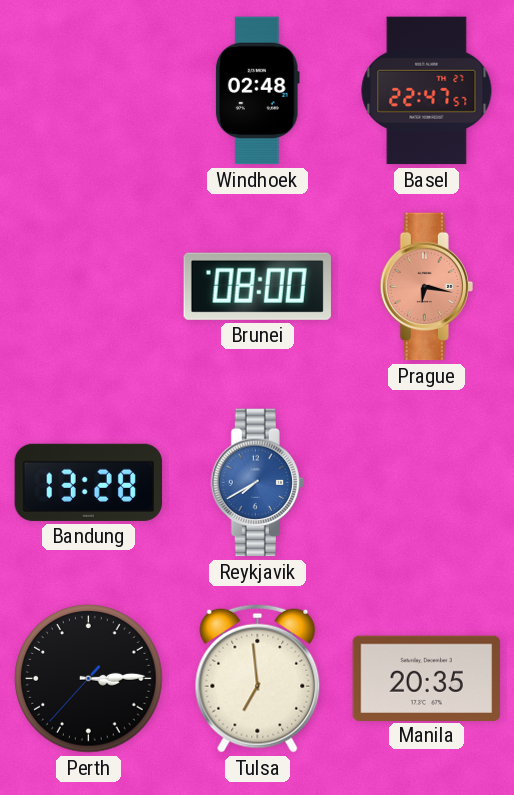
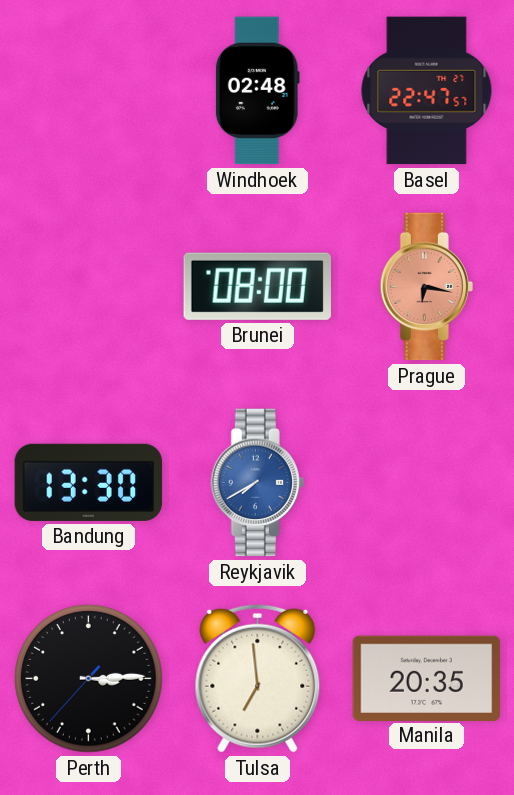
Bandung: 13:28 -> 13:30 (89, 482)
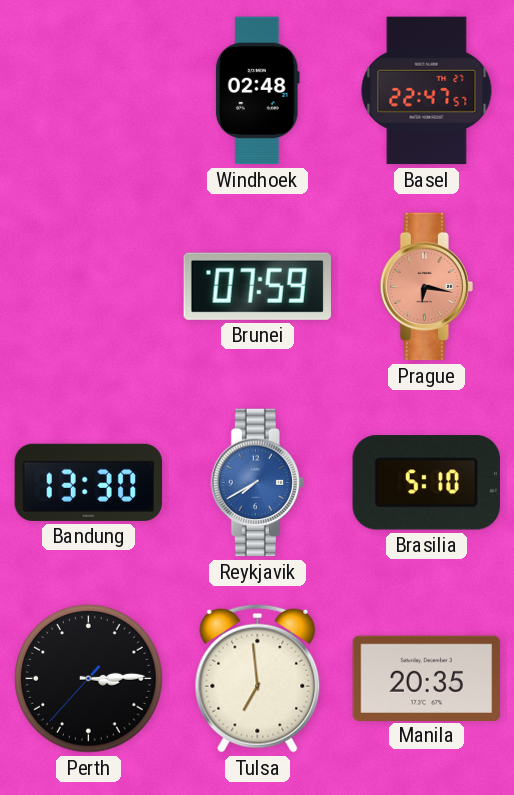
Brunei: 08:00 -> 07:59 (257, 286)
Brasilia: none -> 5:10 (426, 483)
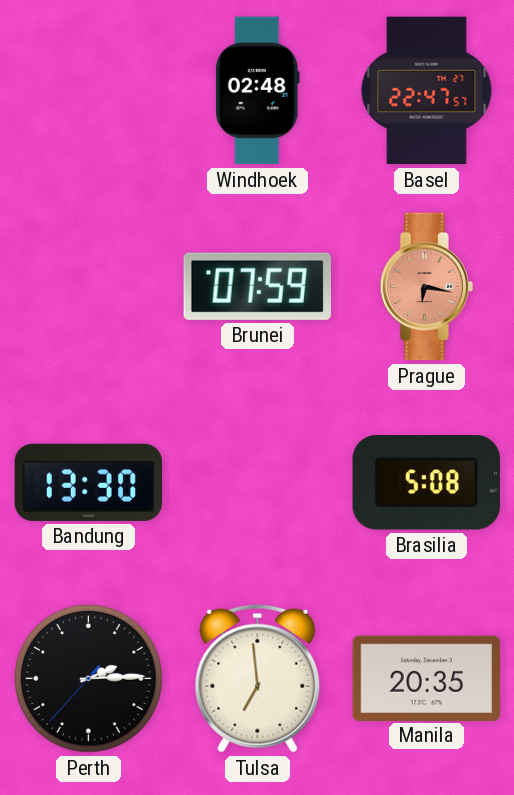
Reykjavik: 7:40 -> none (257, 483)
Brasilia: 5:10 -> 5:08 (426, 483)
Perth: 3:14 -> 2:14 (89, 679)
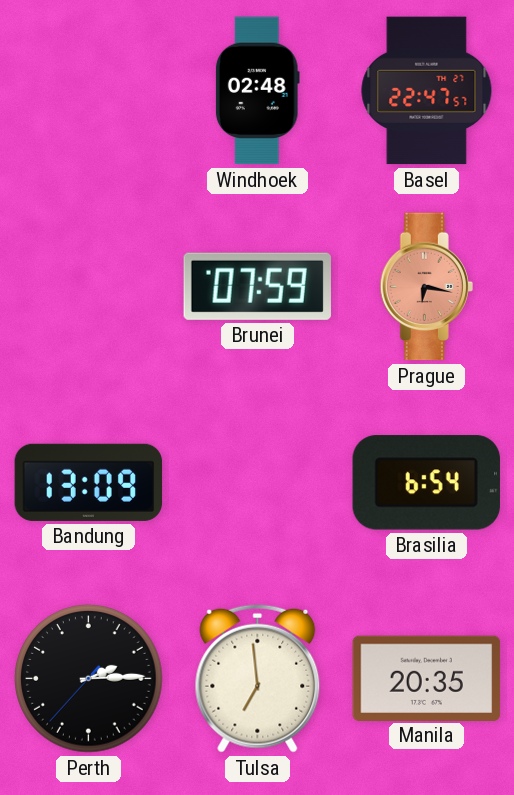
Bandung: 13:30 -> 13:09 (89, 482)
Brasilia: 5:08 -> 6:54 (426, 483)
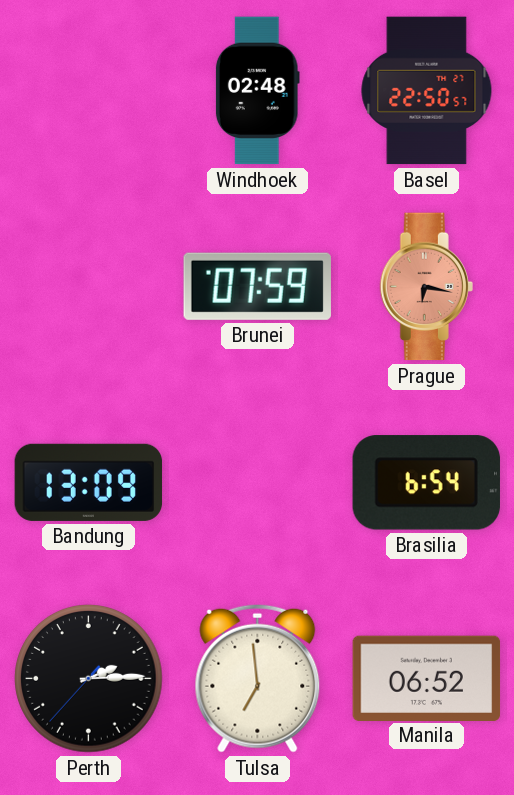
Basel: 22:47 -> 22:50 (427, 91)
Manila: 20:35 -> 06:52 (427, 678)
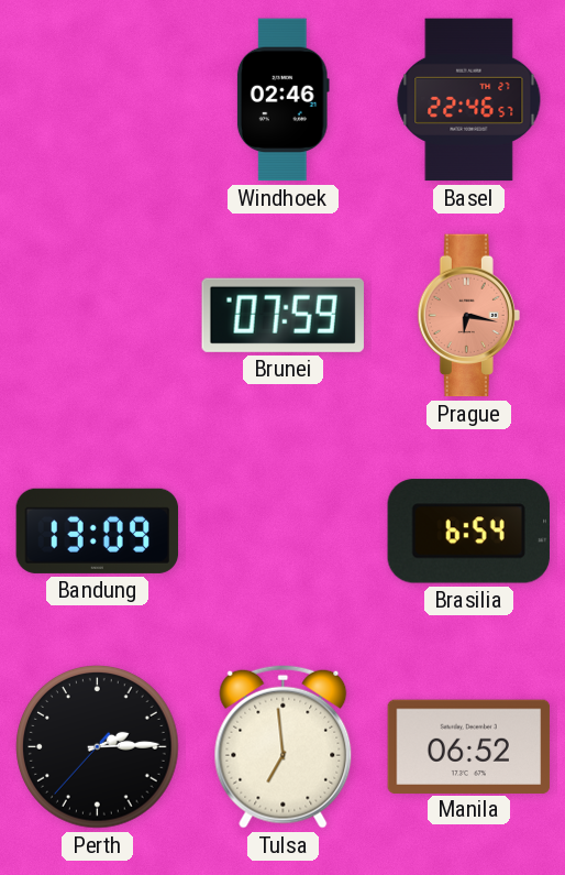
Windhoek: 02:48 -> 02:46 (282, 100)
Basel: 22:50 -> 22:46 (469, 100)
